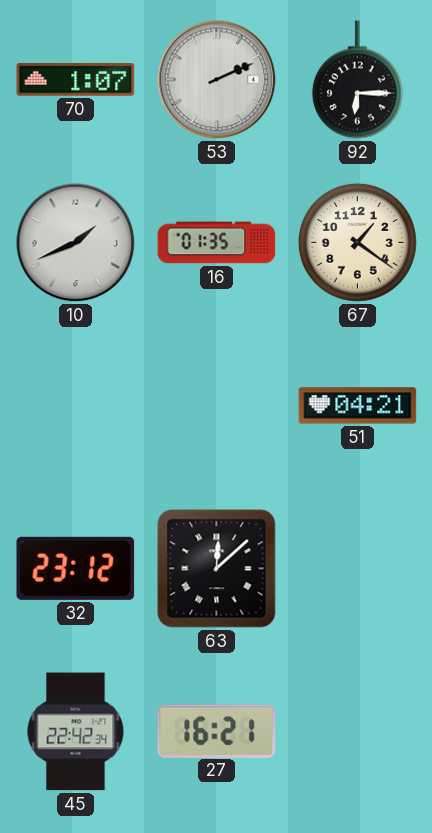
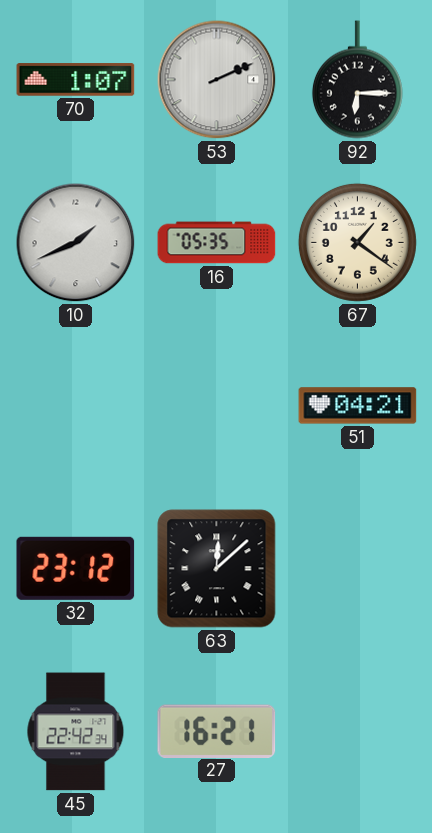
16: 01:35 -> 05:35 (217, 243)
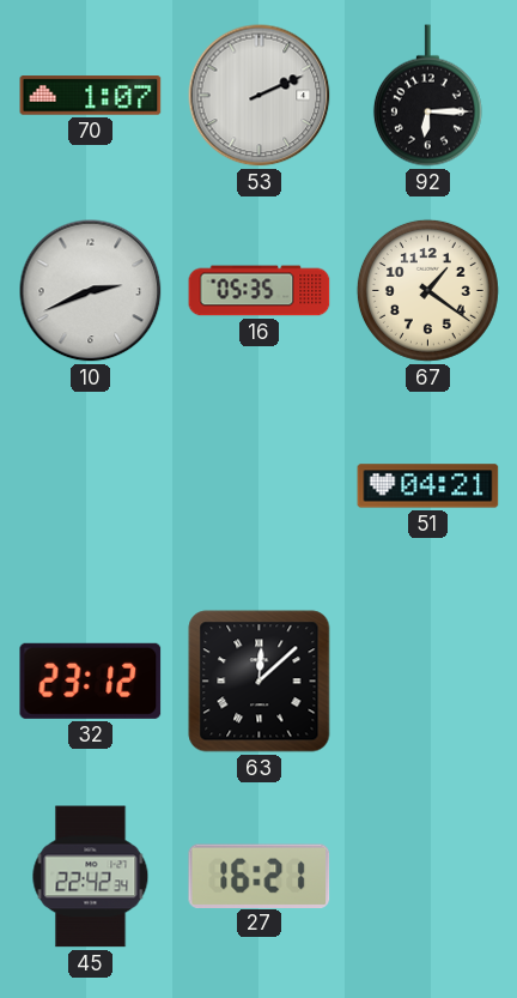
10: 1:41 -> 2:41 (91, 291)
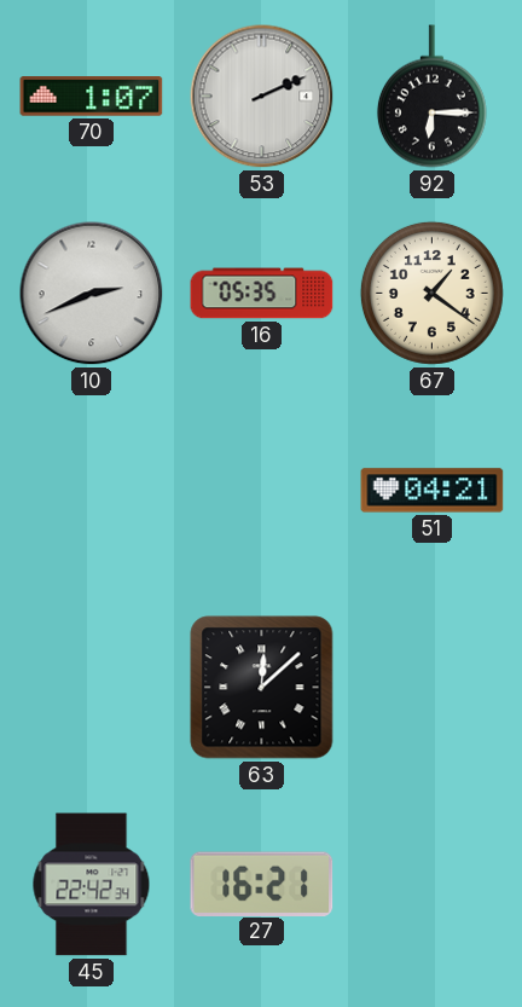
32: 23:12 -> none (91, 681)
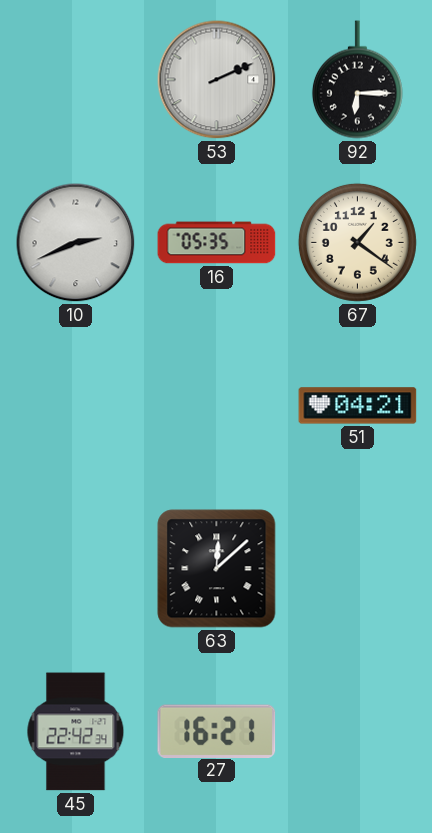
70: 1:07 -> none (92, 97)
